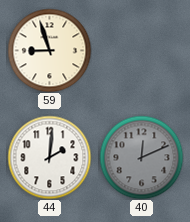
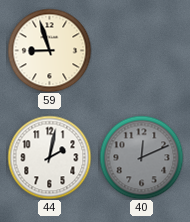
44: 2:01 -> 2:02 (49, 157)
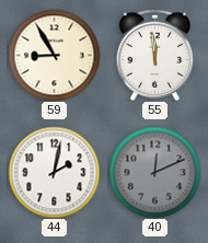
59: 8:57 -> 8:55 (54, 55)
55: none -> 11:59 (155, 55)
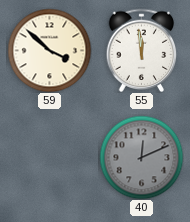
59: 8:55 -> 3:52 (49, 50)
44: 2:02 -> none (54, 172)
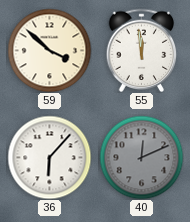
36: none -> 6:07 (49, 157)
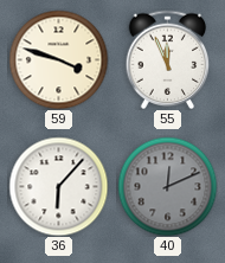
59: 3:52 -> 3:48 (58, 59)
55: 11:59 -> 11:56 (168, 59)
